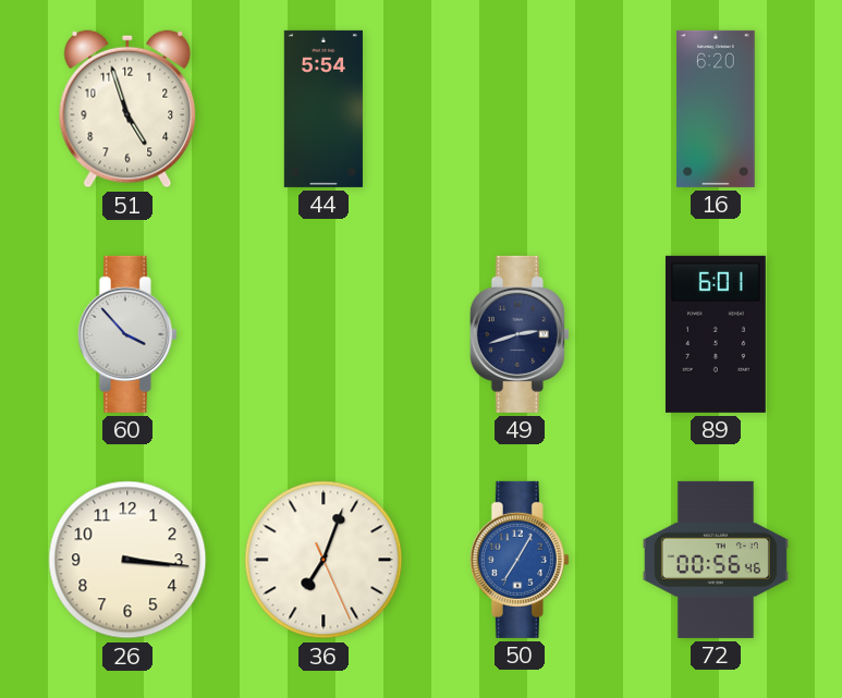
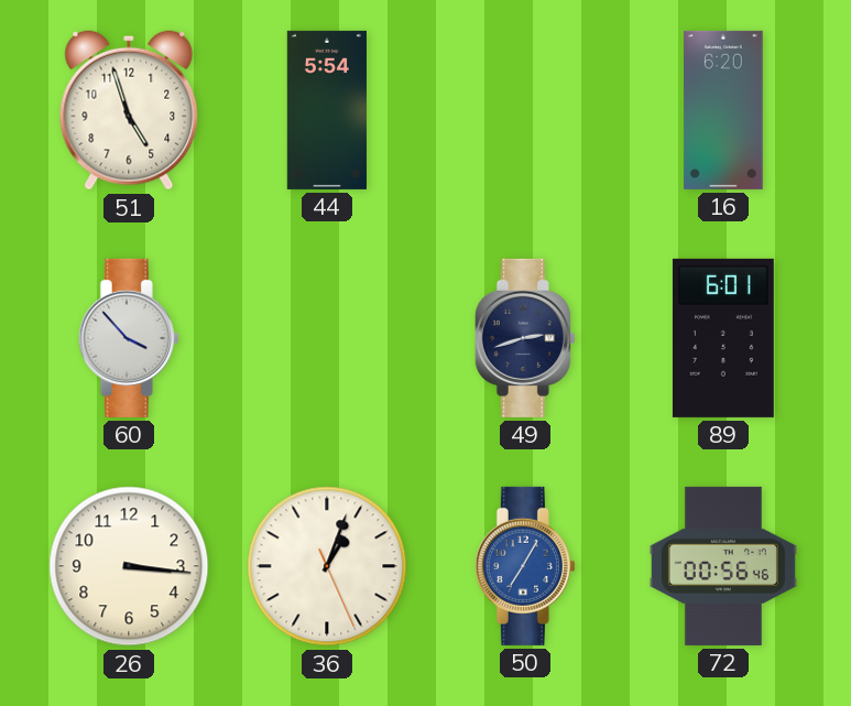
36: 7:03 -> 1:03 (327, 566)
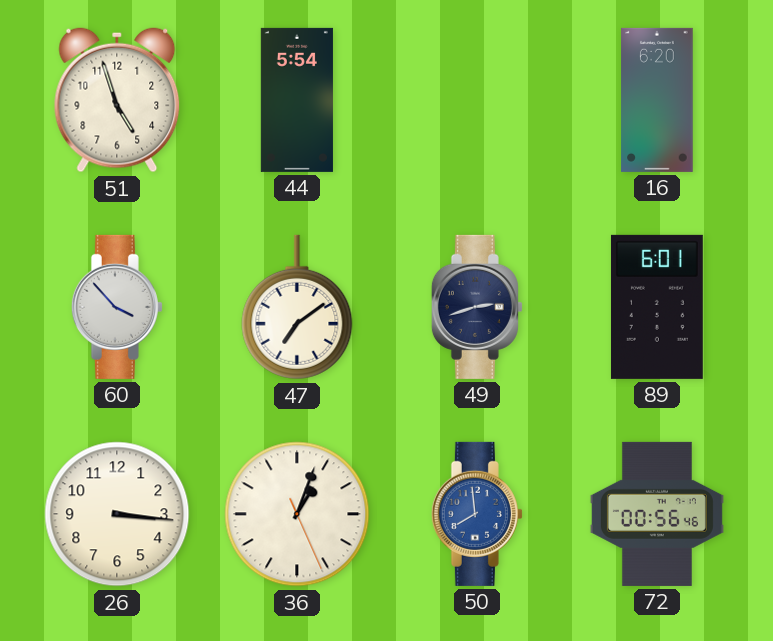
47: none -> 7:09 (297, 307)
50: 7:05 -> 7:59 (477, 514)
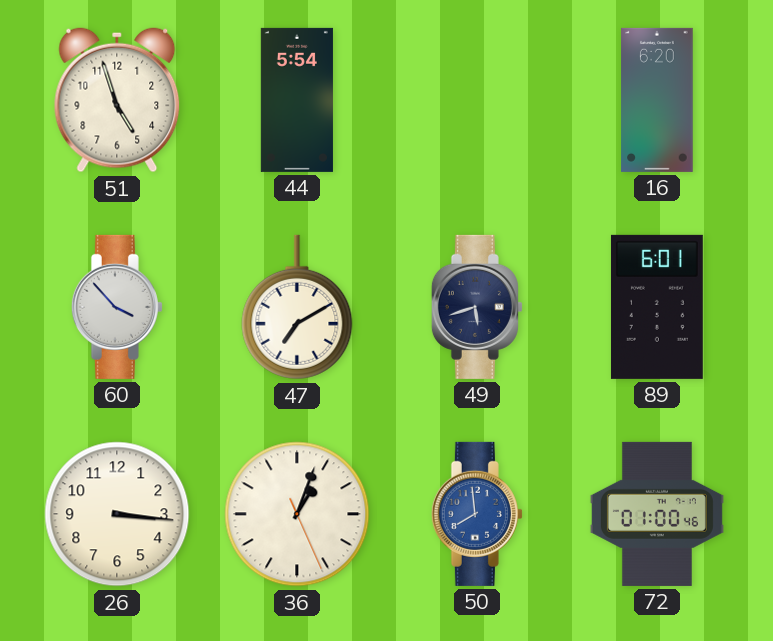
47: 7:09 -> 7:10 (297, 307)
49: 2:42 -> 5:42 (477, 307)
72: 00:56 -> 01:00 (657, 514)
